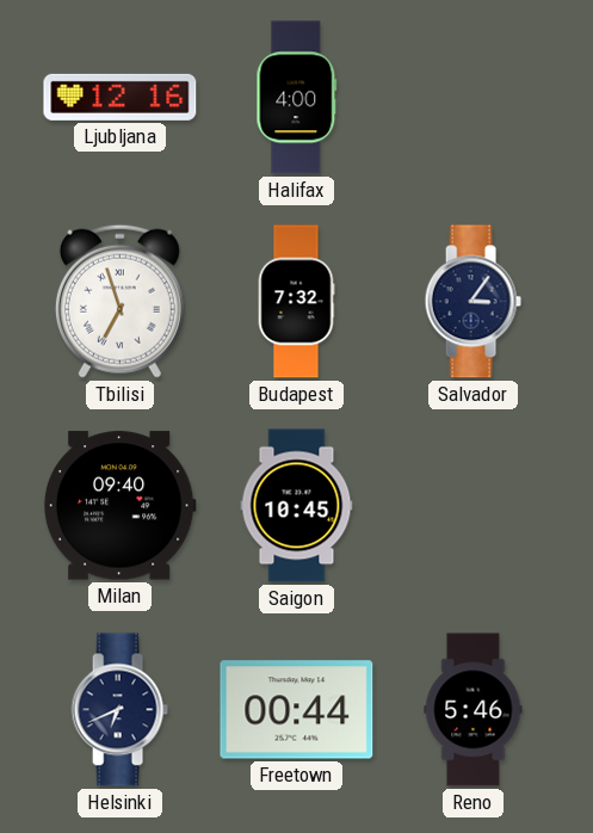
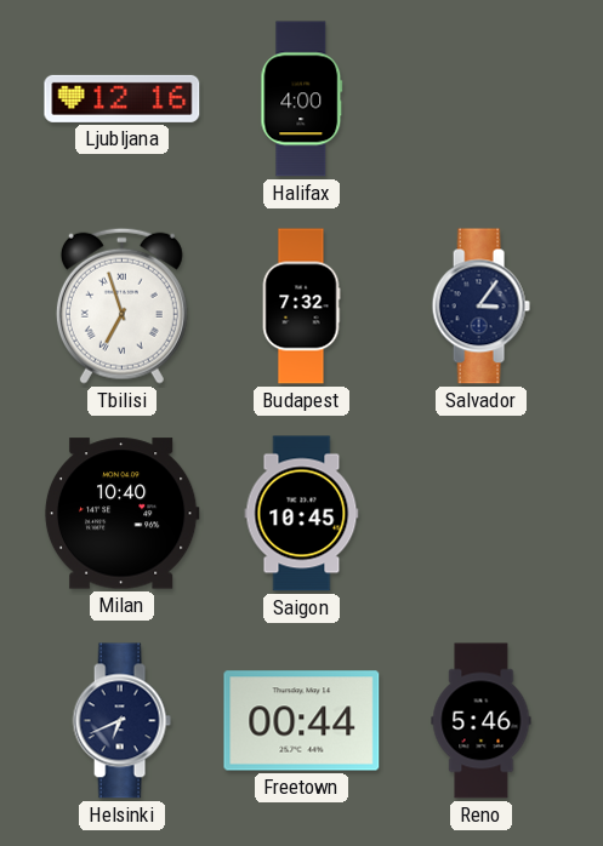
Milan: 09:40 -> 10:40 (121, 514)
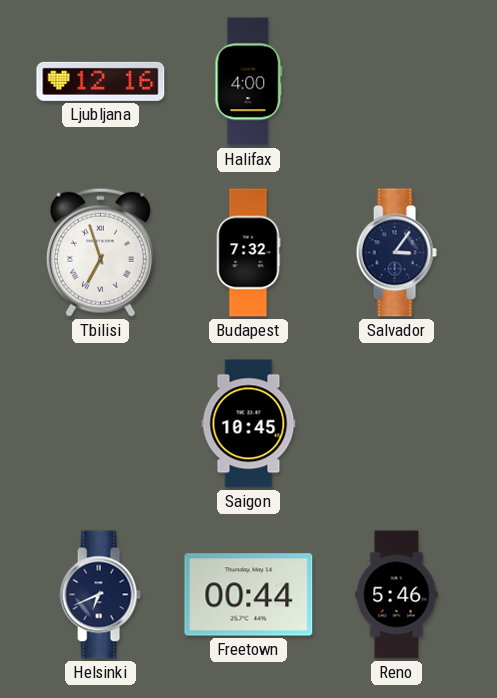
Milan: 10:40 -> none (121, 514)
